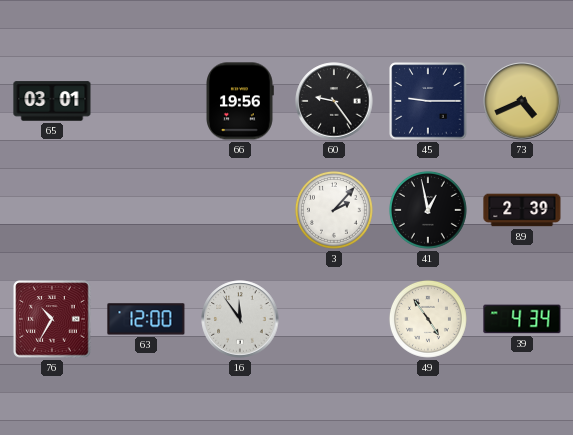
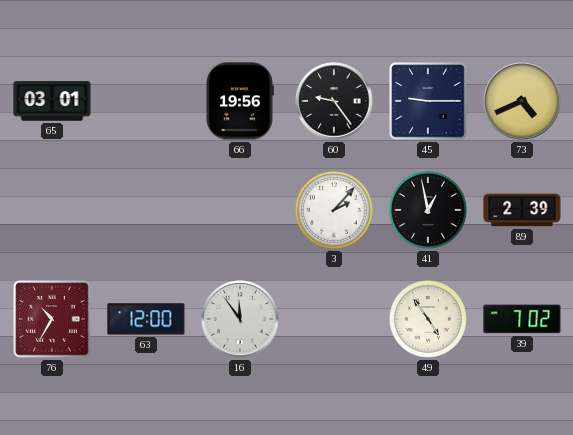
39: 4:34 -> 7:02 (522, 319)
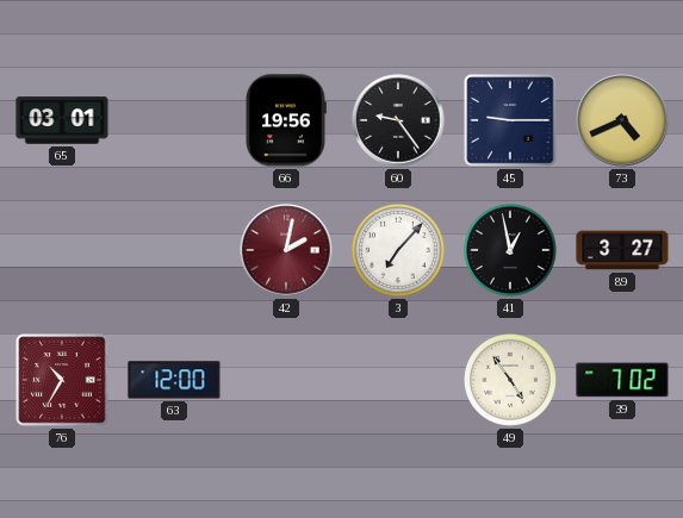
42: none -> 2:02 (286, 250)
3: 2:07 -> 7:07 (398, 250)
89: 2:39 -> 3:27 (622, 250)
16: 11:54 -> none (240, 319)
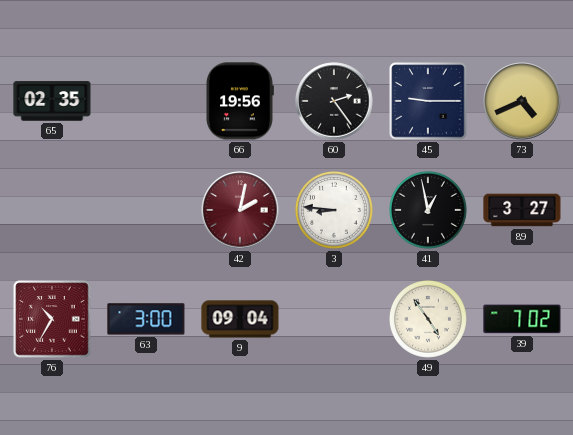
65: 03:01 -> 02:35 (52, 101)
60: 9:24 -> 2:24 (334, 101)
3: 7:07 -> 8:46 (334, 210)
63: 12:00 -> 3:00 (146, 319)
9: none -> 09:04 (240, 319)
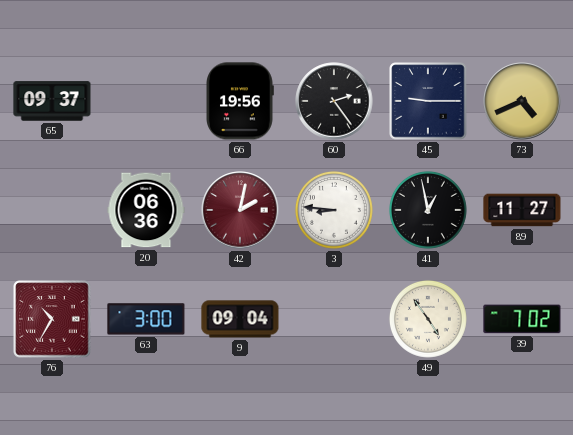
65: 02:35 -> 09:37 (52, 101)
20: none -> 06:36 (146, 210)
89: 3:27 -> 11:27 (522, 210)
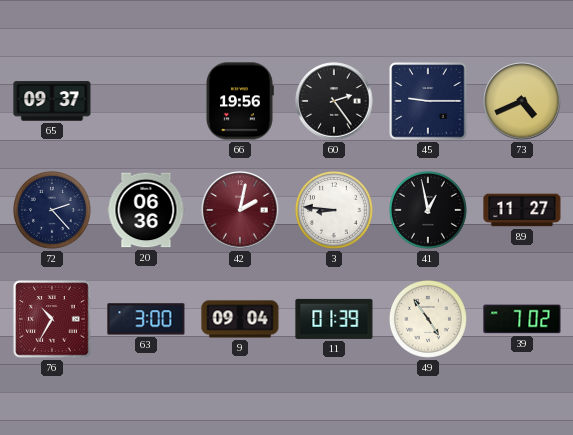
72: none -> 2:23 (52, 210)
11: none -> 01:39 (334, 319)
